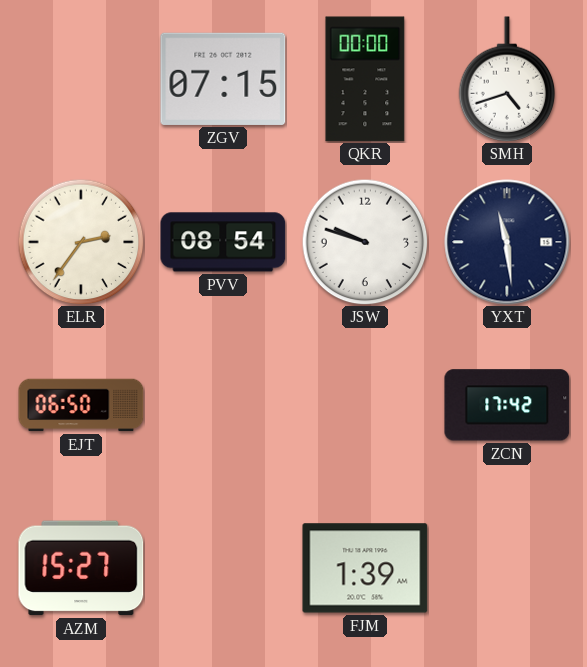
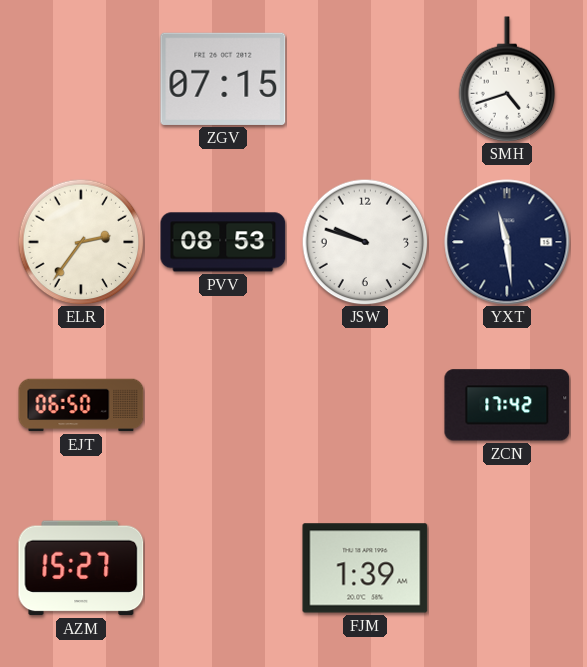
QKR: 00:00 -> none (365, 79)
PVV: 08:54 -> 08:53 (223, 242)
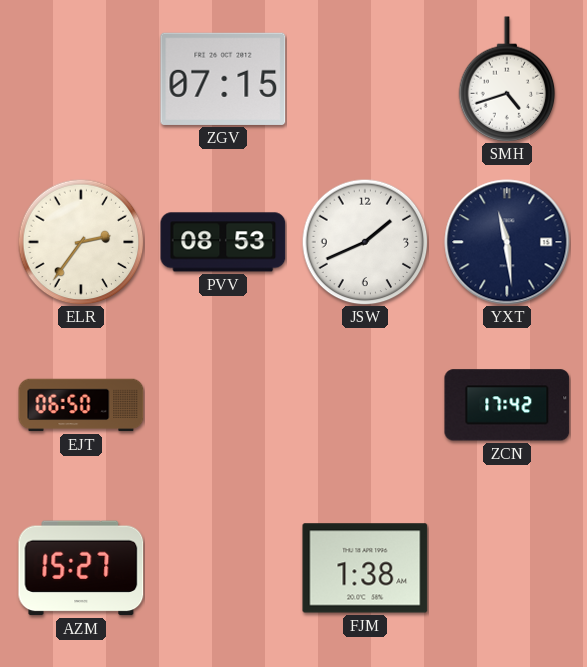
JSW: 9:48 -> 1:41 (365, 242)
FJM: 1:39 -> 1:38 (365, 568)
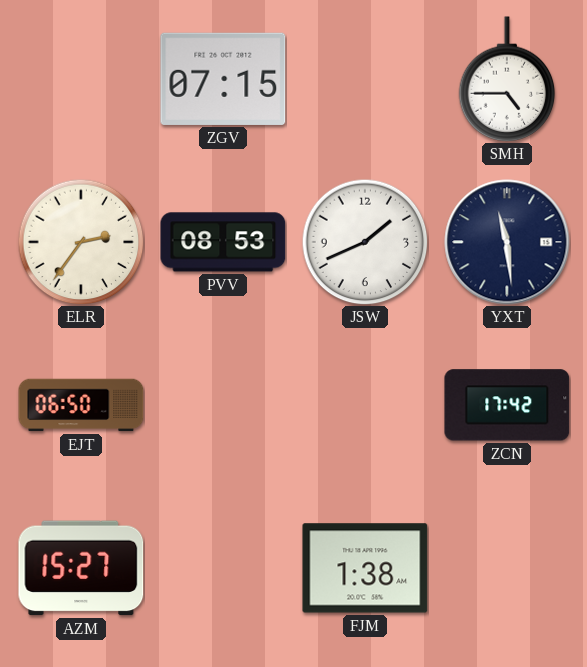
SMH: 4:42 -> 4:45 (507, 79)
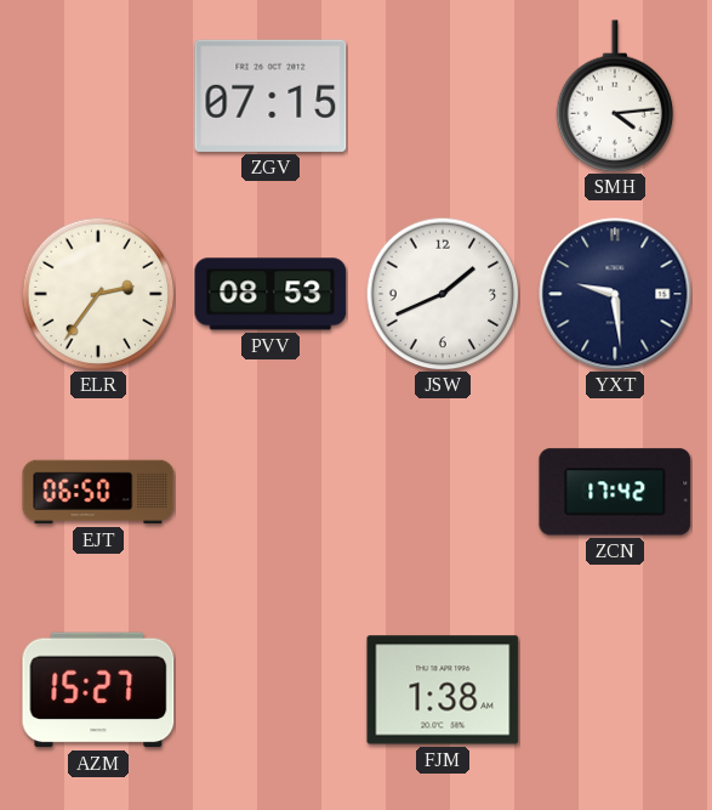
SMH: 4:45 -> 4:14 (615, 96)
YXT: 11:29 -> 9:29 (615, 294)
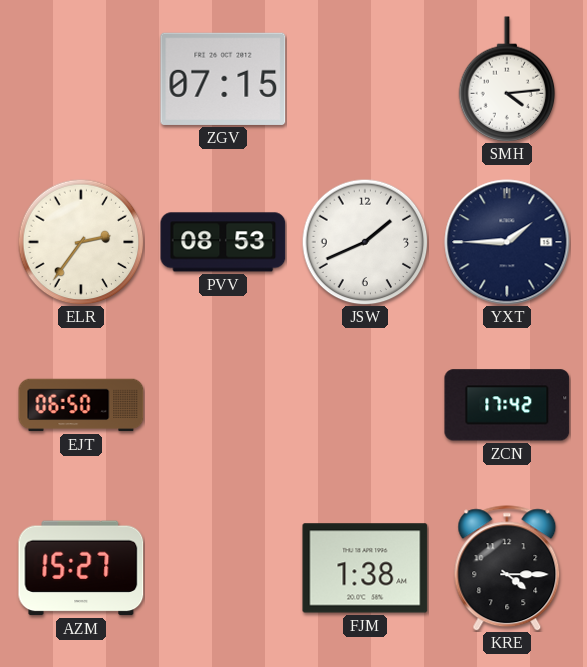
YXT: 9:29 -> 1:45 (507, 242)
KRE: none -> 4:15 (507, 568)
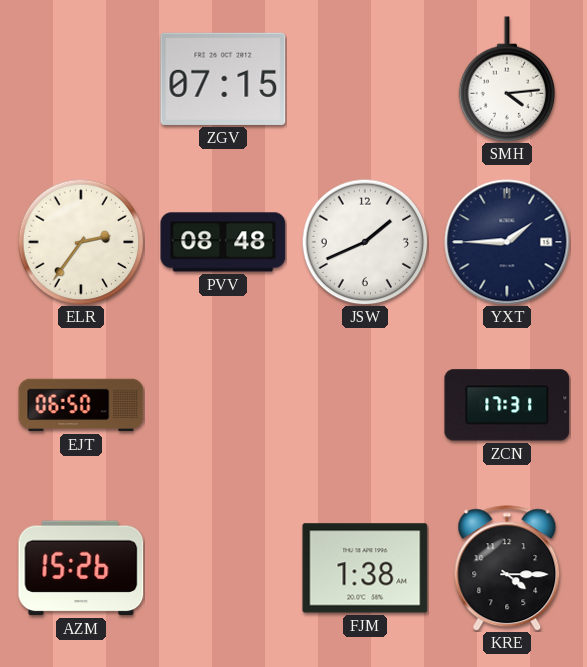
PVV: 08:53 -> 08:48 (223, 242)
ZCN: 17:42 -> 17:31 (507, 405)
AZM: 15:27 -> 15:26 (81, 568)
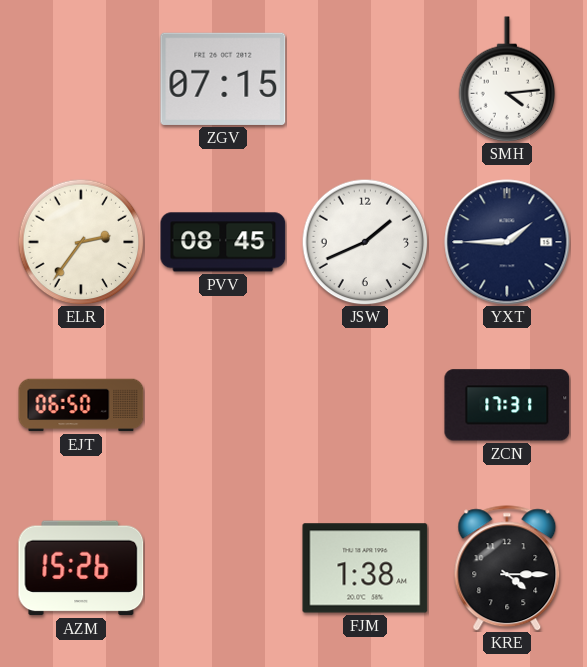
PVV: 08:48 -> 08:45 (223, 242)
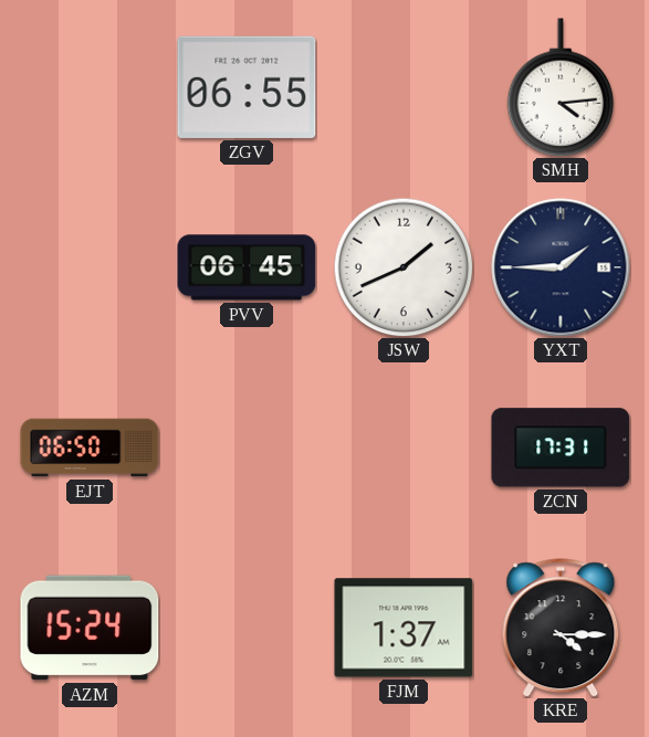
ZGV: 07:15 -> 06:55 (247, 87)
ELR: 2:36 -> none (81, 242)
PVV: 08:45 -> 06:45 (247, 267)
AZM: 15:26 -> 15:24 (90, 628)
FJM: 1:38 -> 1:37 (404, 628)
